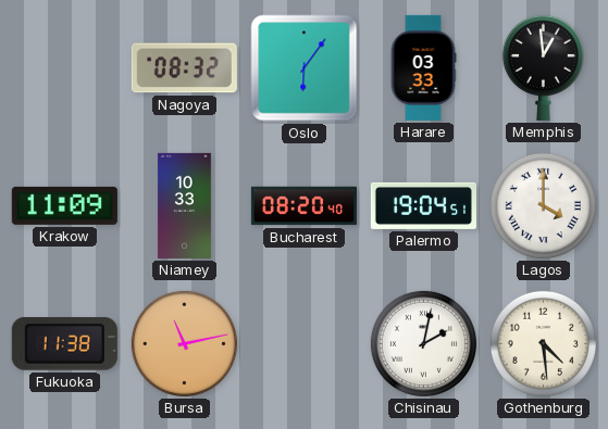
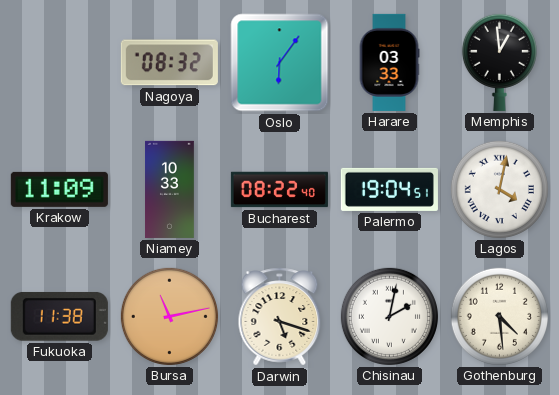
Bucharest: 08:20 -> 08:22 (279, 190)
Lagos: 4:00 -> 4:02 (499, 189)
Darwin: none -> 5:18 (280, 317)
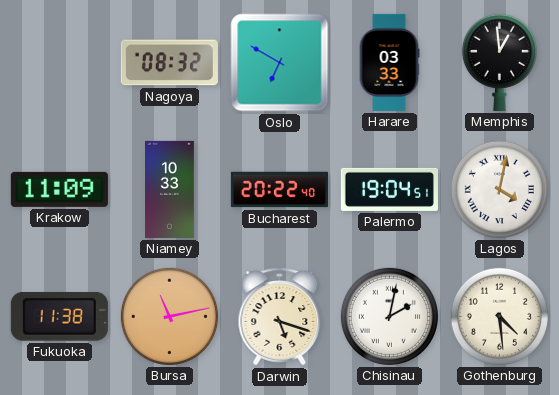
Oslo: 6:06 -> 6:50 (280, 63)
Bucharest: 08:22 -> 20:22 (279, 190)
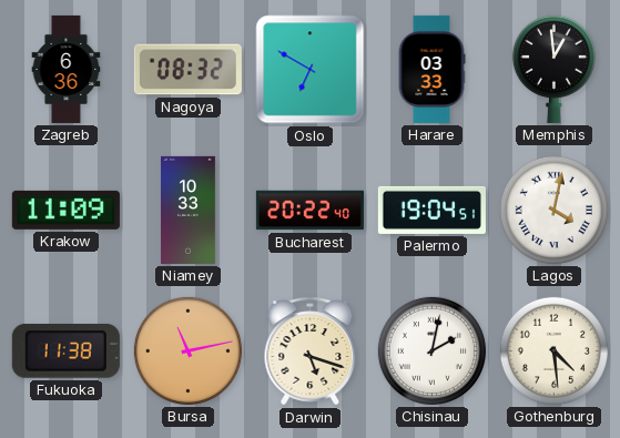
Zagreb: none -> 6:36 (67, 69)
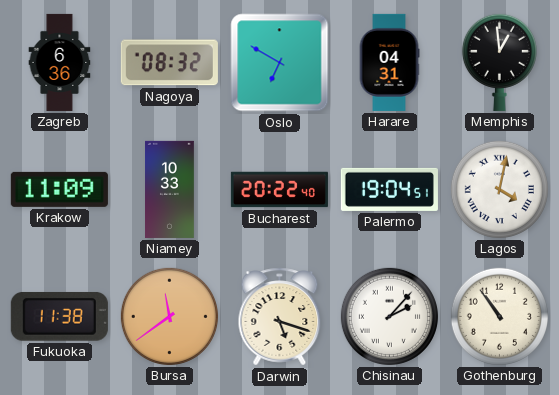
Harare: 03:33 -> 04:31 (389, 62)
Bursa: 11:13 -> 11:39 (169, 316)
Chisinau: 2:02 -> 2:07 (389, 316)
Gothenburg: 4:29 -> 10:54 (499, 316)
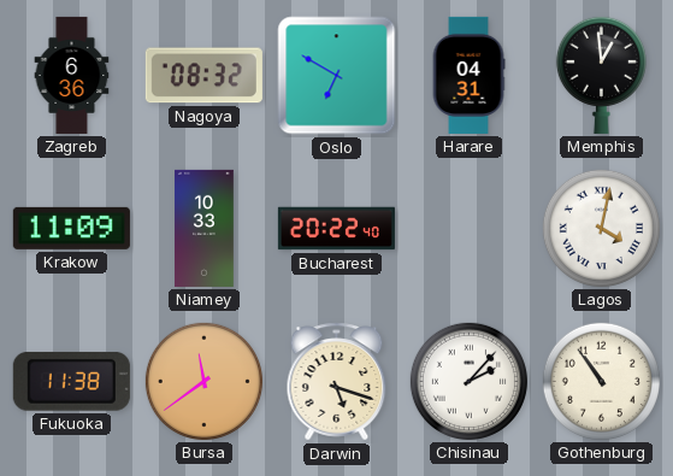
Palermo: 19:04 -> none (389, 189)
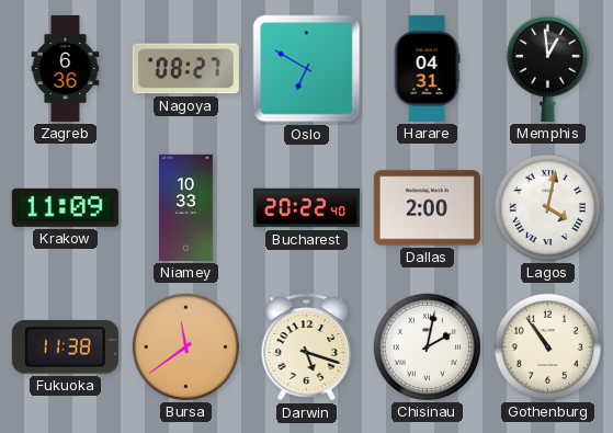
Nagoya: 08:32 -> 08:27 (185, 69)
Dallas: none -> 2:00 (427, 208)
Chisinau: 2:07 -> 2:02 (427, 346)
